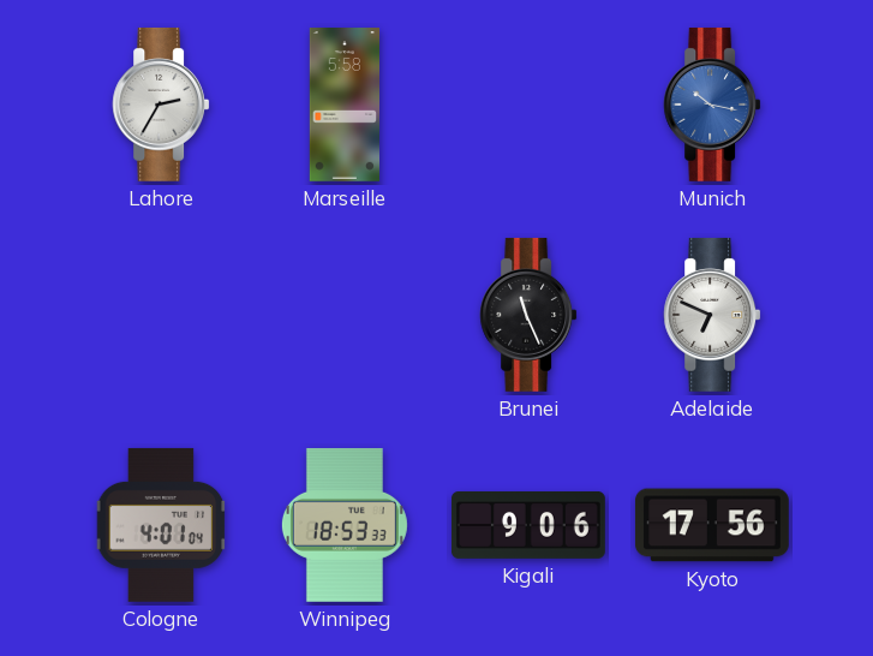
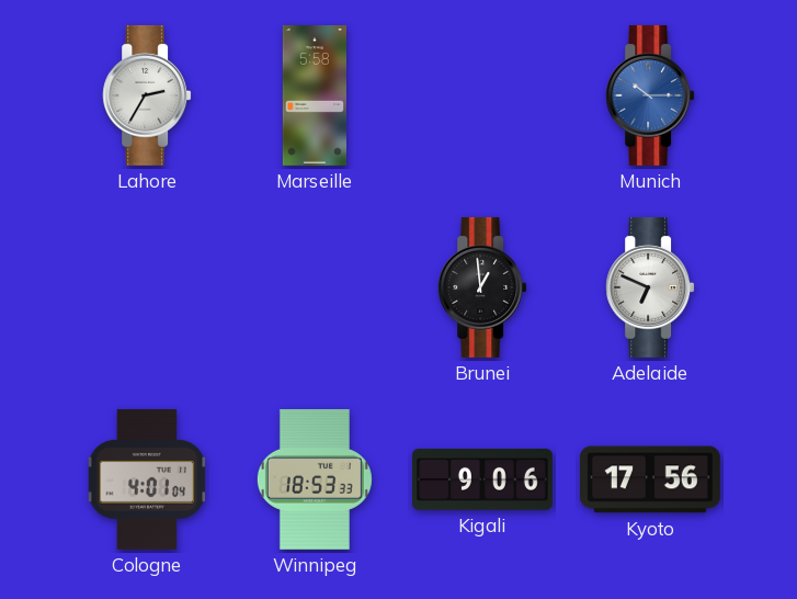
Munich: 10:17 -> 10:15 (650, 95)
Brunei: 11:26 -> 12:59 (482, 287)
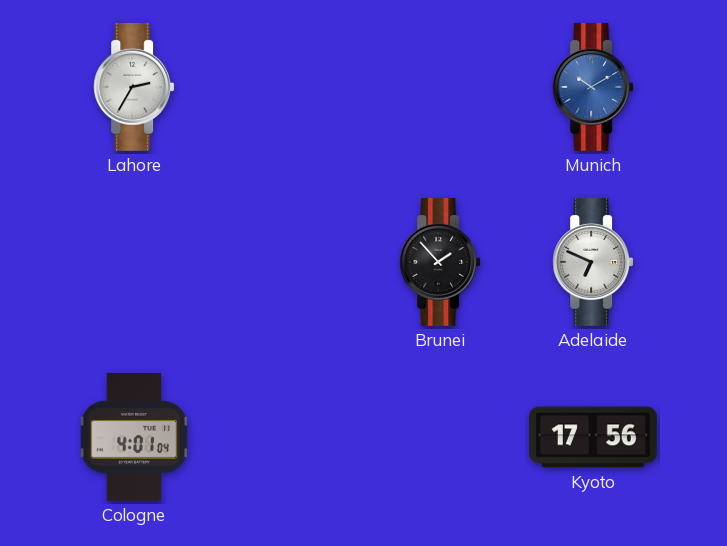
Marseille: 5:58 -> none (314, 97)
Munich: 10:15 -> 10:10 (593, 87)
Brunei: 12:59 -> 1:53 (440, 262)
Winnipeg: 18:53 -> none (315, 479)
Kigali: 9:06 -> none (482, 479)
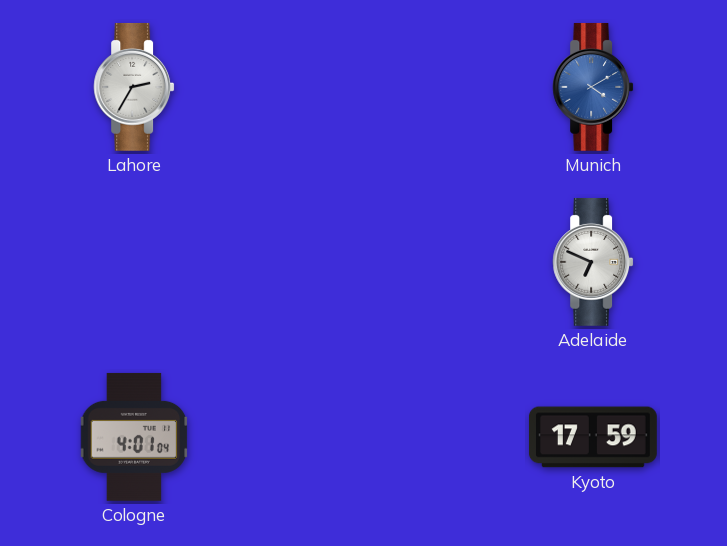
Munich: 10:10 -> 4:10 (593, 87)
Brunei: 1:53 -> none (440, 262)
Kyoto: 17:56 -> 17:59 (593, 437)
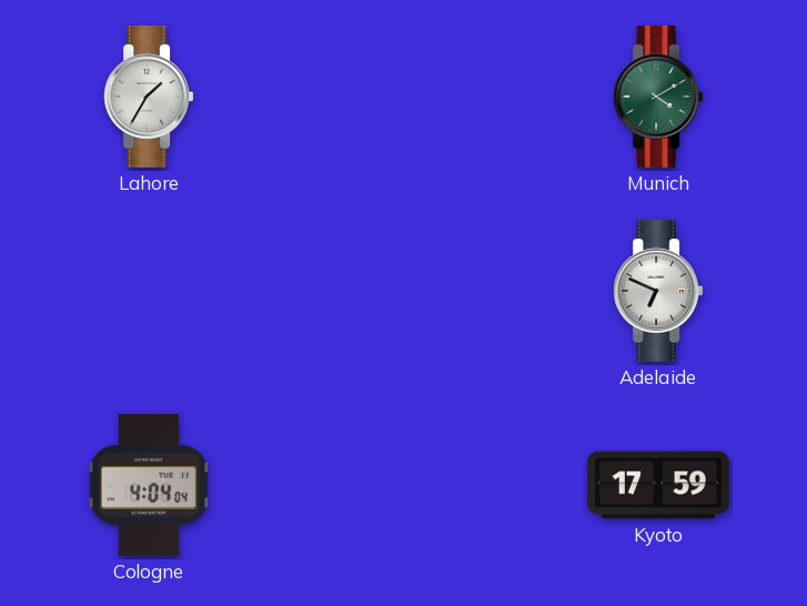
Lahore: 2:35 -> 1:35 (149, 97)
Munich dial: blue -> green (658, 97)
Cologne: 4:01 -> 4:04 (149, 485)
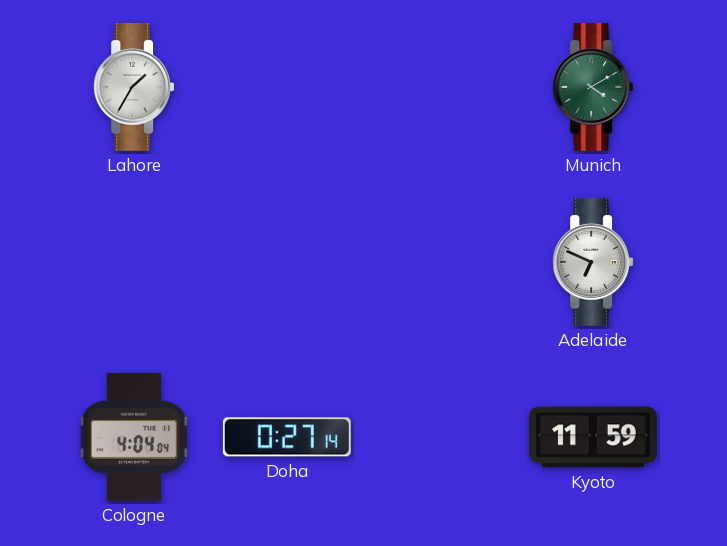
Doha: none -> 0:27 (287, 437)
Kyoto: 17:59 -> 11:59 (593, 437)
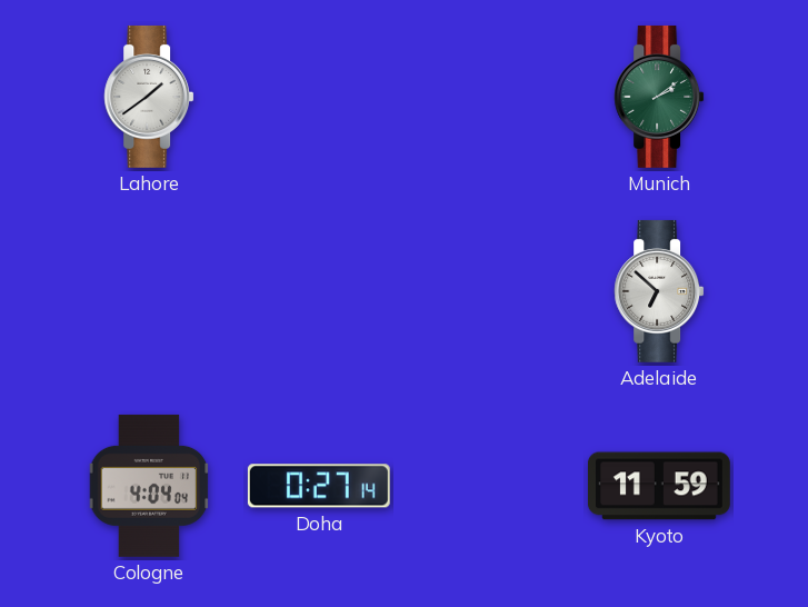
Lahore: 1:35 -> 1:39 (149, 97)
Munich: 4:10 -> 2:09 (659, 97)
Adelaide: 6:49 -> 6:52 (659, 291)
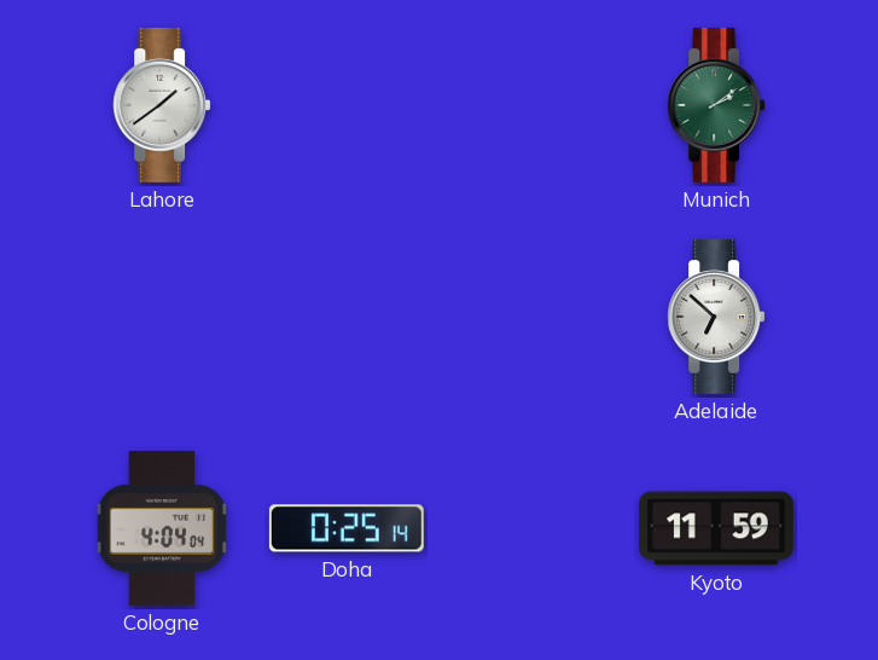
Doha: 0:27 -> 0:25 (347, 528)
